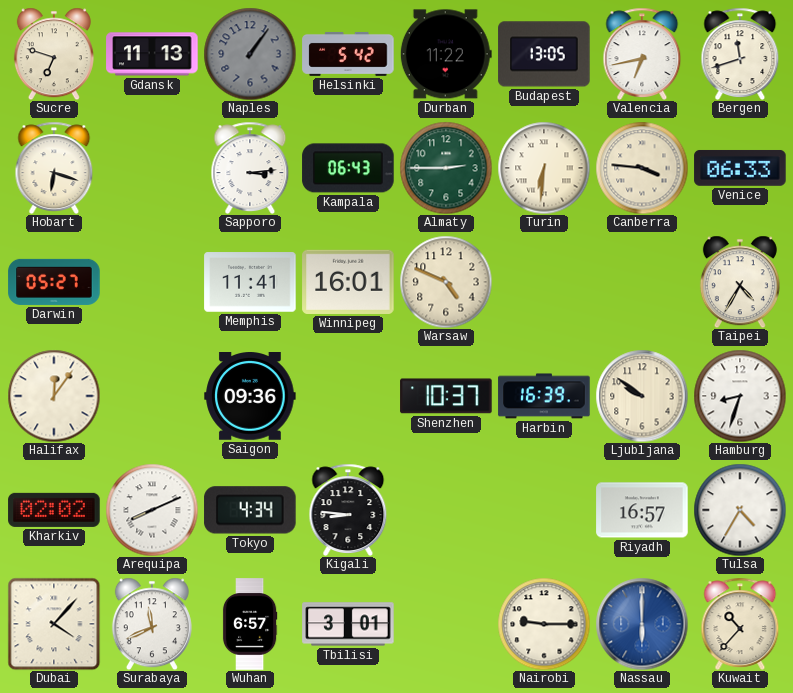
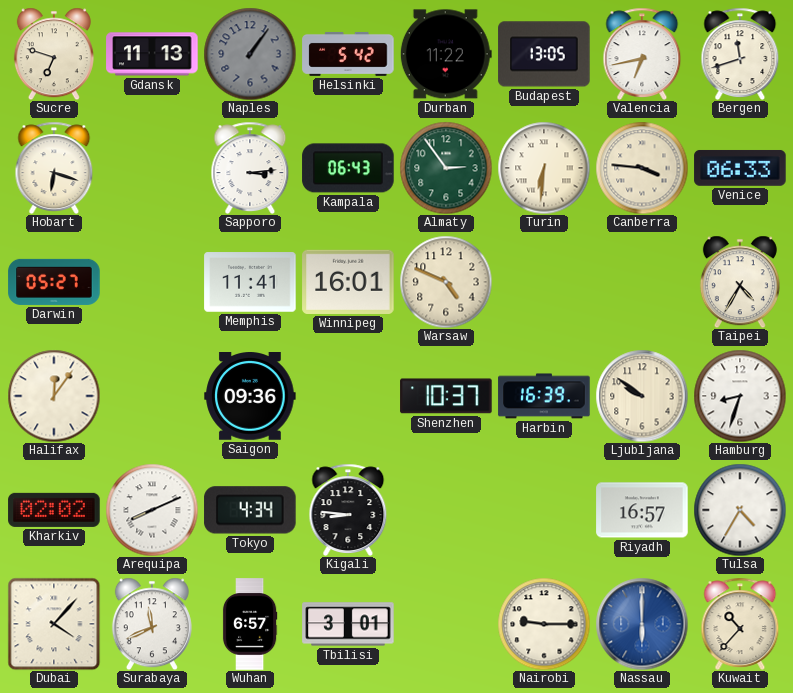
Almaty: 2:45 -> 2:54 (446, 168)
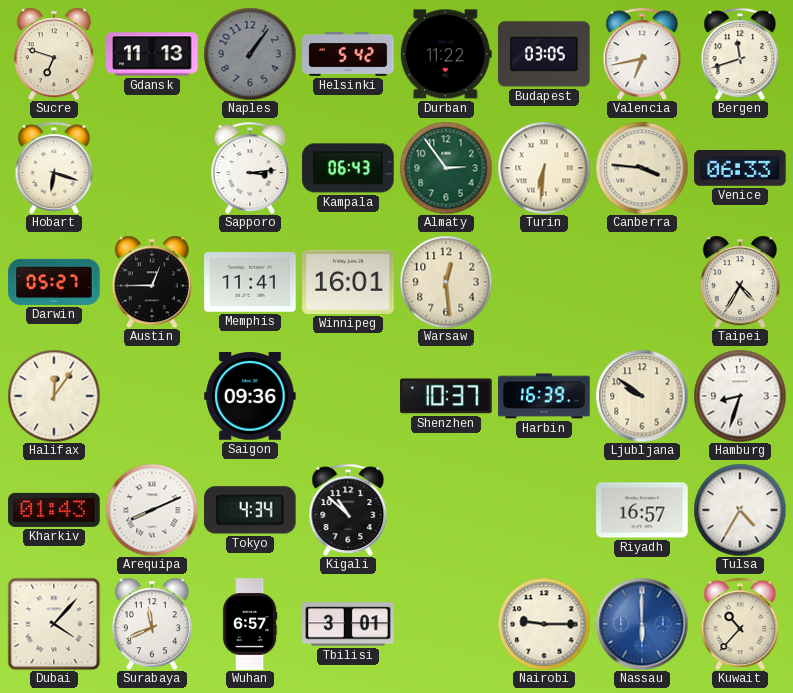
Budapest: 13:05 -> 03:05 (544, 54)
Austin: none -> 12:45 (152, 282)
Warsaw: 4:49 -> 12:29 (446, 282)
Kharkiv: 02:02 -> 01:43 (54, 510)
Kigali: 8:46 -> 10:52 (348, 510)
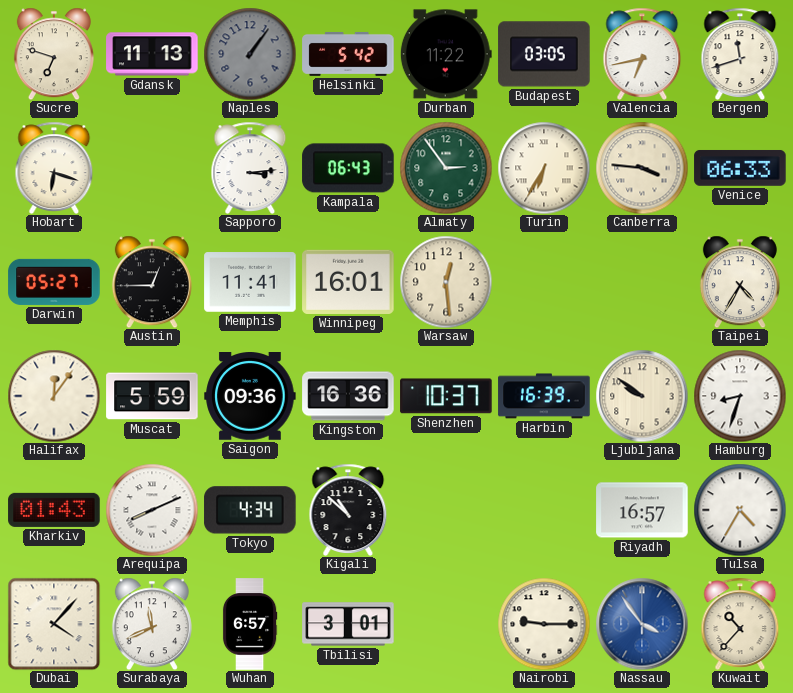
Turin: 6:31 -> 6:35 (544, 168)
Muscat: none -> 5:59 (152, 396)
Kingston: none -> 16:36 (348, 396)
Nassau: 6:00 -> 3:54 (642, 624)
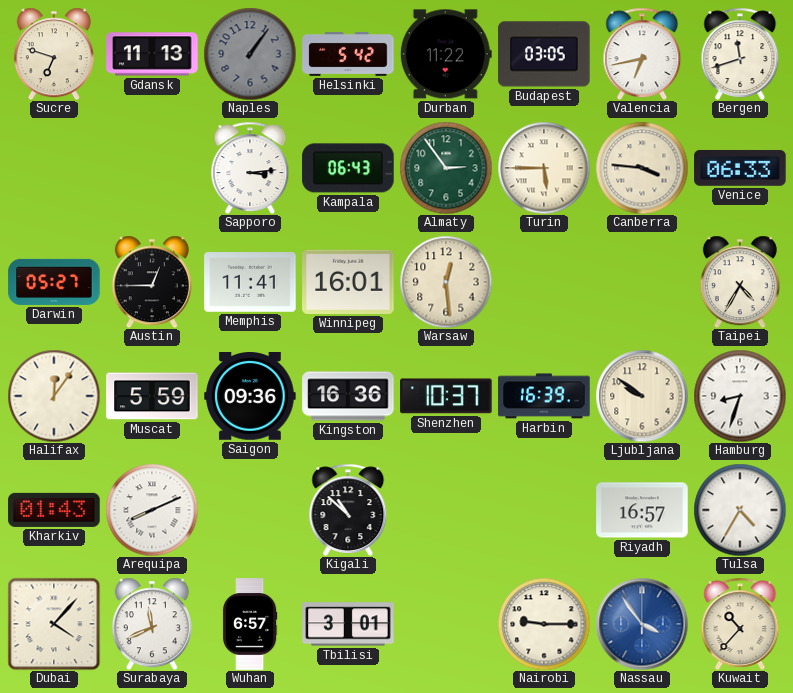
Hobart: 6:18 -> none (54, 168)
Turin: 6:35 -> 5:45 (544, 168)
Tokyo: 4:34 -> none (250, 510)
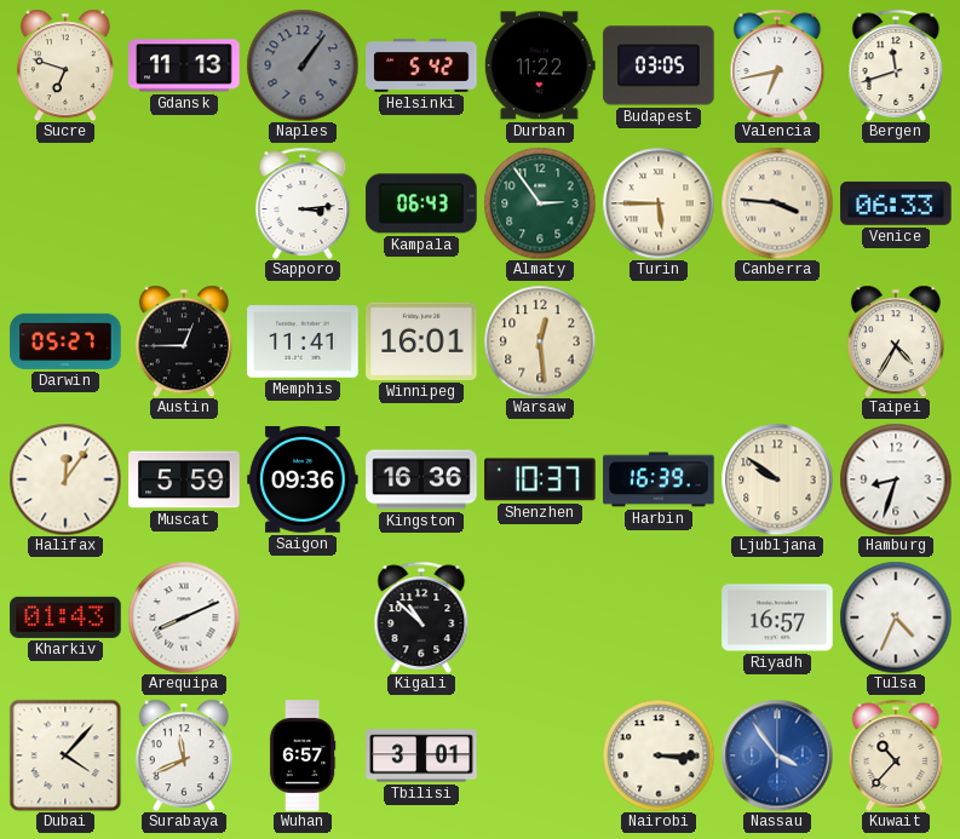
Tulsa: 4:35 -> 4:34 (896, 617)
Nairobi: 9:15 -> 3:15 (659, 755)
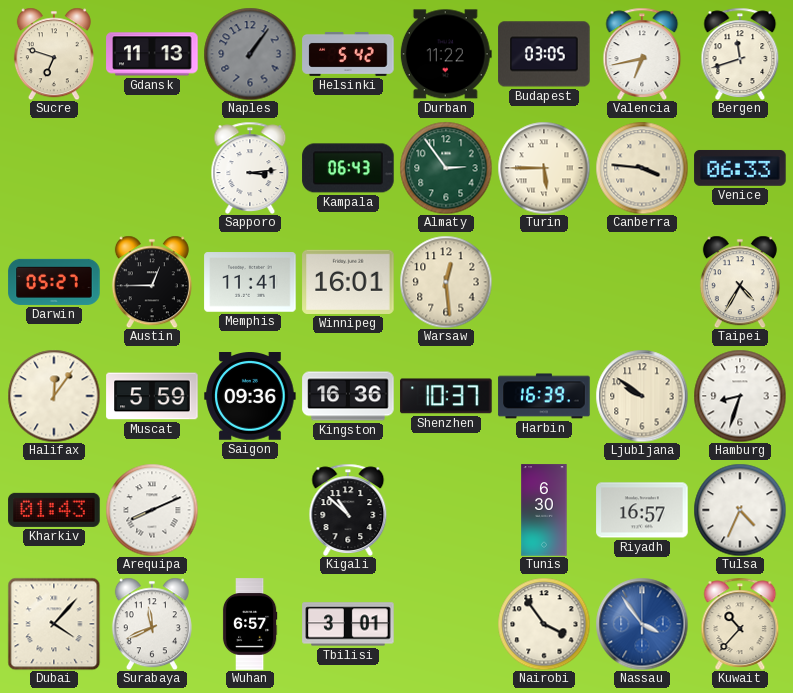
Tunis: none -> 6:30 (544, 510)
Nairobi: 3:15 -> 3:54 (544, 624)
